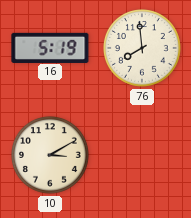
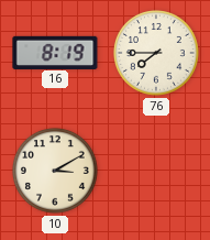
16: 5:19 -> 8:19 (55, 52)
76: 7:59 -> 7:45 (157, 54)
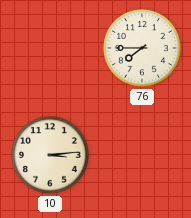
16: 8:19 -> none (55, 52)
10: 3:10 -> 3:14 (51, 156)
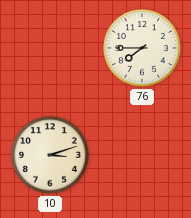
10: 3:14 -> 3:12 (51, 156)
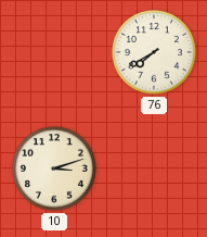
76: 7:45 -> 7:40 (155, 53)
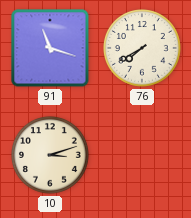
91: none -> 11:18 (50, 48)
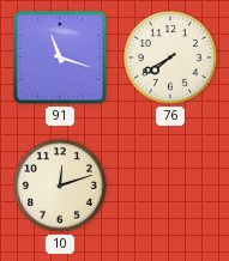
10: 3:12 -> 12:12 (61, 187)
